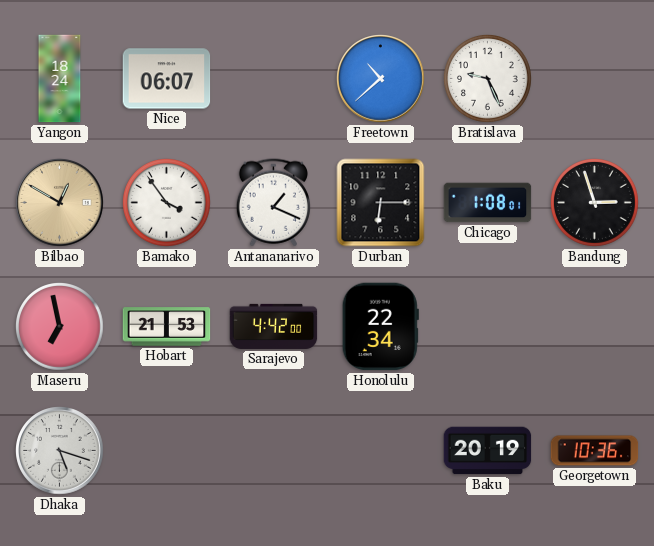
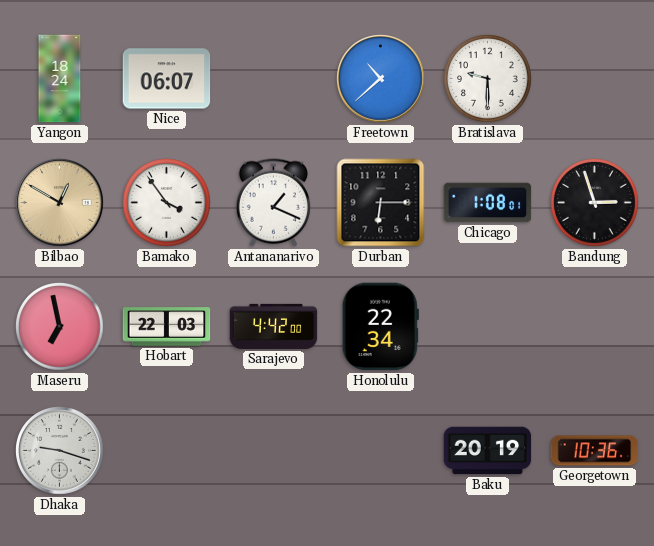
Bratislava: 9:26 -> 9:30 (488, 79)
Hobart: 21:53 -> 22:03 (167, 327)
Dhaka: 5:18 -> 9:18 (60, 451)
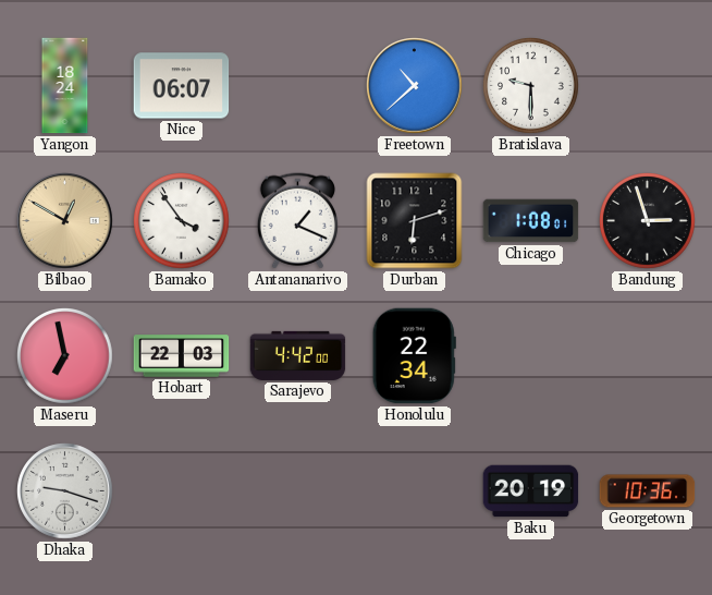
Durban: 6:15 -> 6:12 (415, 221)
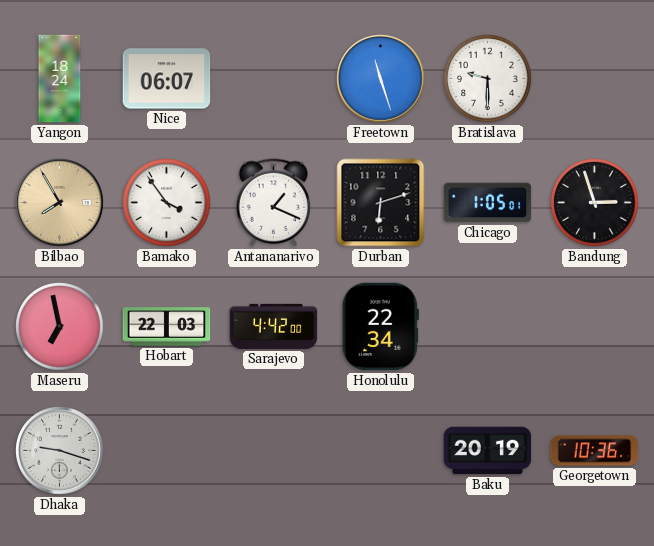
Freetown: 10:38 -> 11:27 (381, 79)
Bilbao: 12:50 -> 7:55 (60, 203)
Chicago: 1:08 -> 1:05 (488, 203)
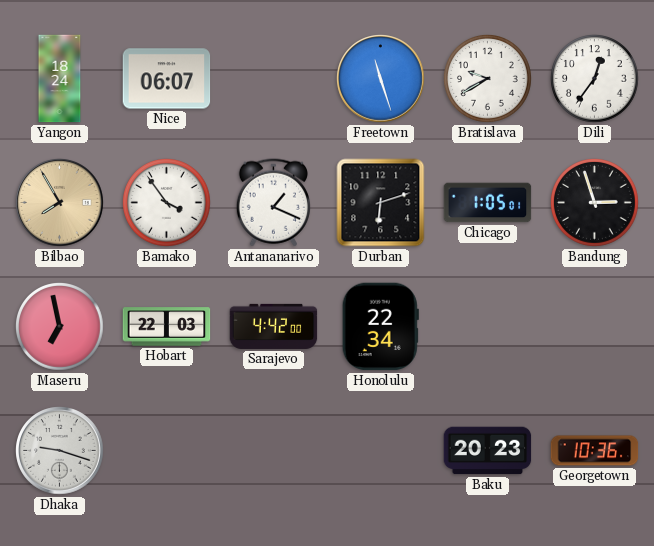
Bratislava: 9:30 -> 9:40 (488, 79)
Dili: none -> 12:36 (595, 79)
Baku: 20:19 -> 20:23 (488, 451)
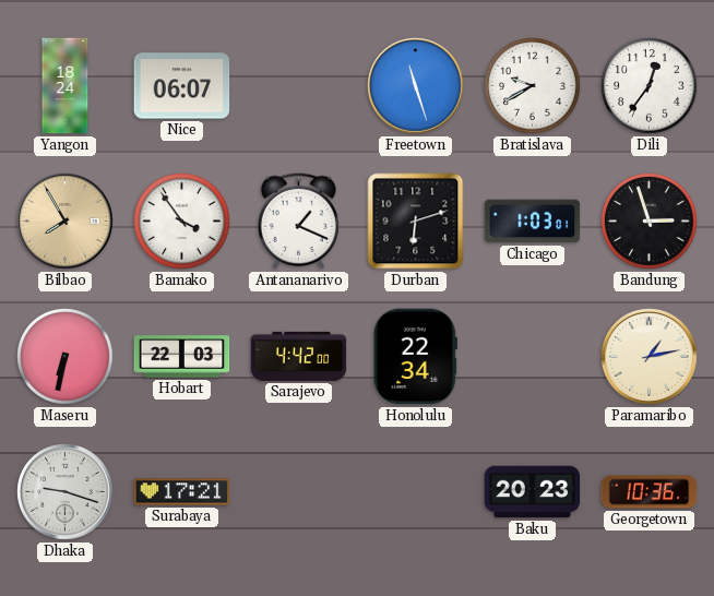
Chicago: 1:05 -> 1:03 (533, 222)
Maseru: 6:58 -> 6:32 (66, 357)
Paramaribo: none -> 1:13 (650, 357)
Surabaya: none -> 17:21 (182, 492)
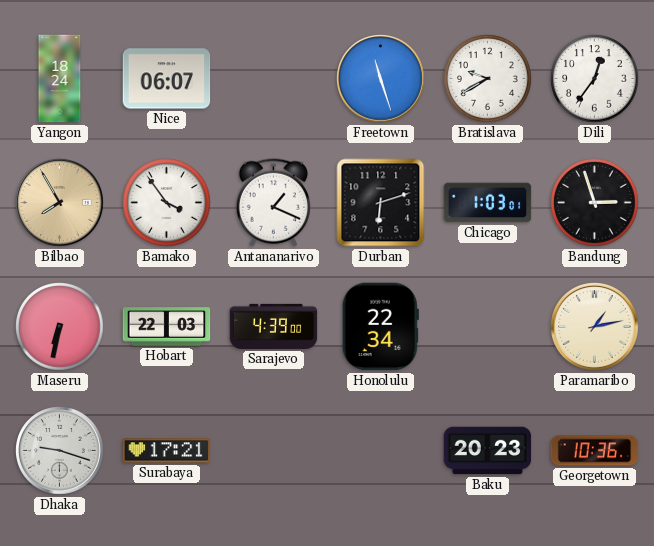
Sarajevo: 4:42 -> 4:39 (274, 326)
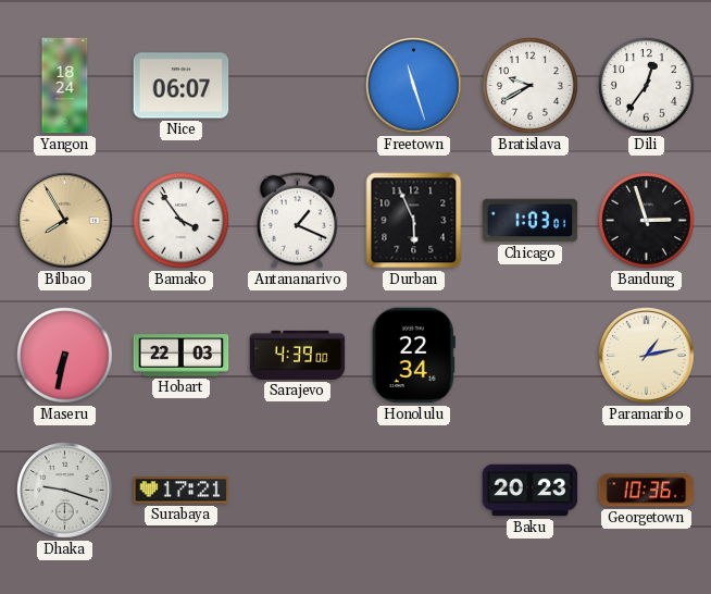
Durban: 6:12 -> 5:56 (414, 221)
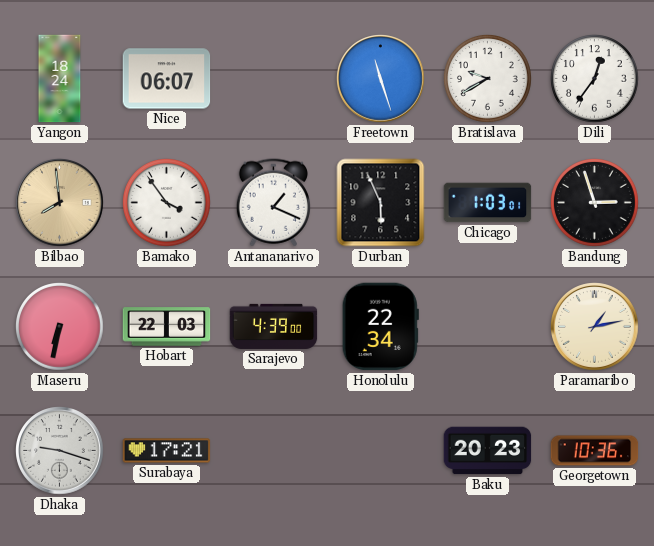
Bilbao: 7:55 -> 7:59 (60, 203)
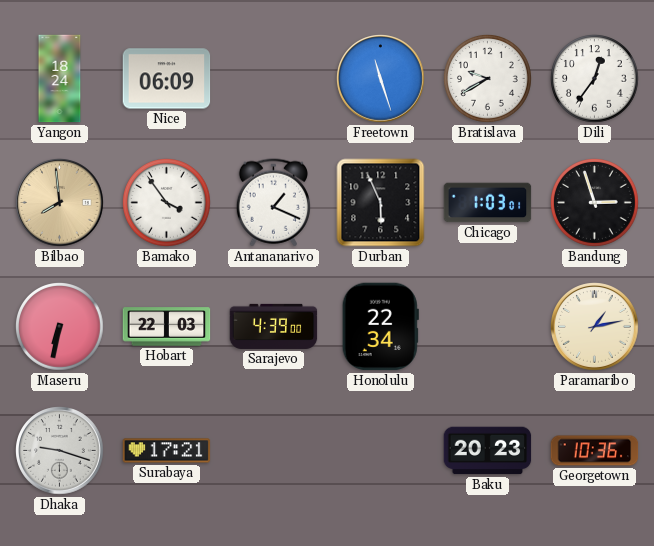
Nice: 06:07 -> 06:09 (167, 79)
